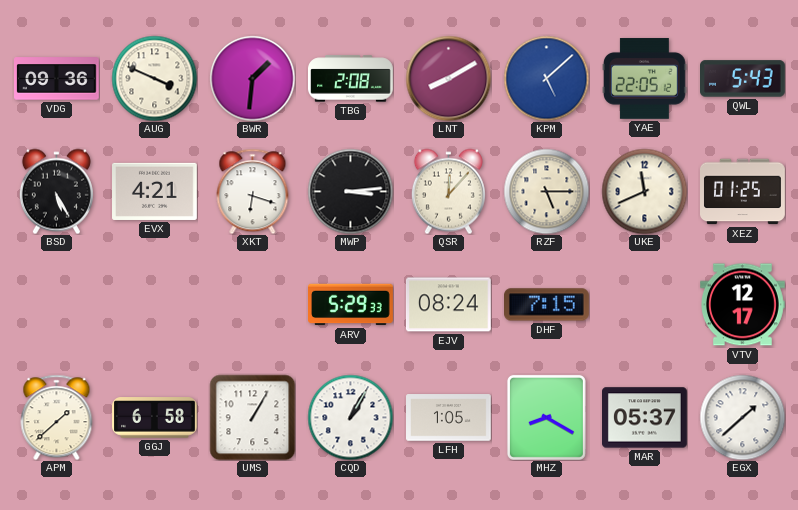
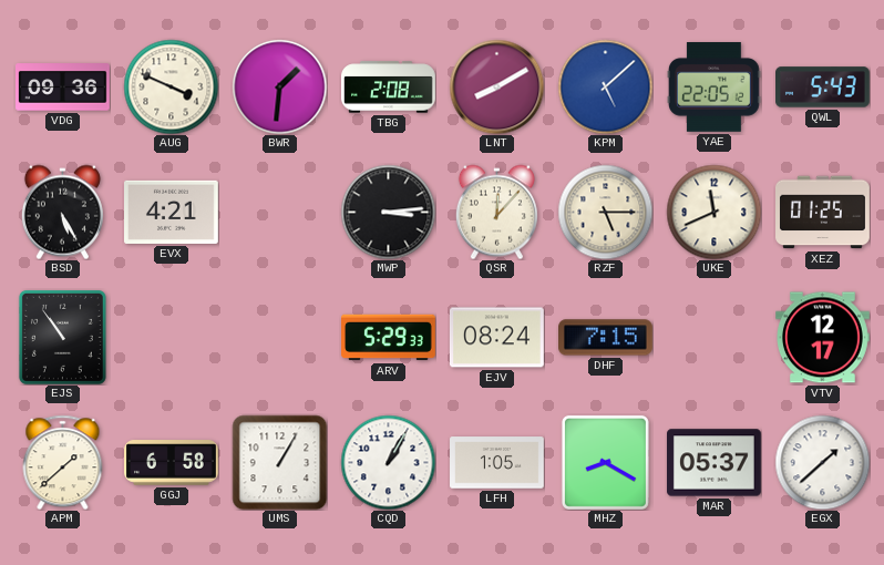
XKT: 6:18 -> none (253, 191)
EJS: none -> 10:54 (62, 337)
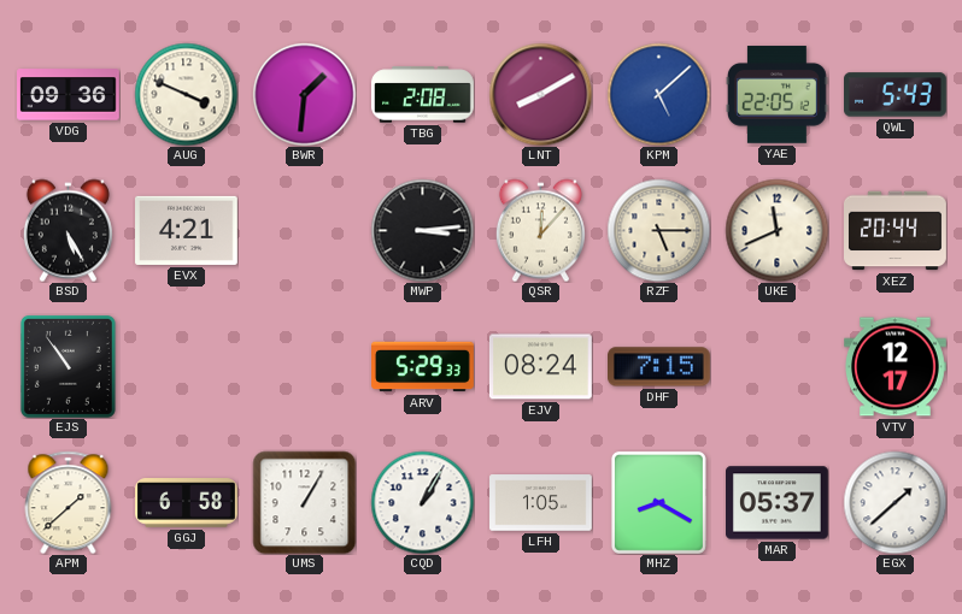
XEZ: 01:25 -> 20:44 (896, 231)
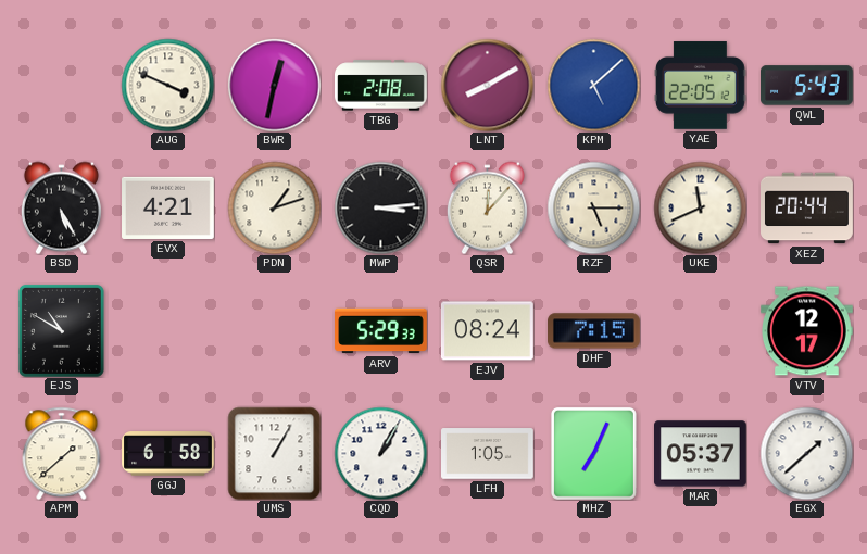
VDG: 09:36 -> none (69, 95)
BWR: 1:31 -> 12:32 (274, 85)
PDN: none -> 1:12 (274, 207)
EJS: 10:54 -> 10:50 (61, 330)
MHZ: 8:20 -> 7:04 (593, 453)
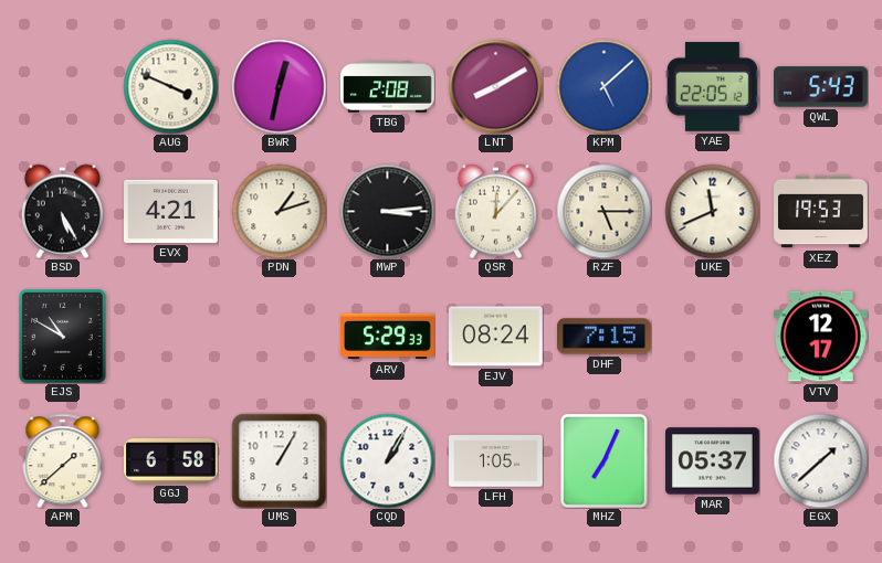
XEZ: 20:44 -> 19:53 (821, 212)
